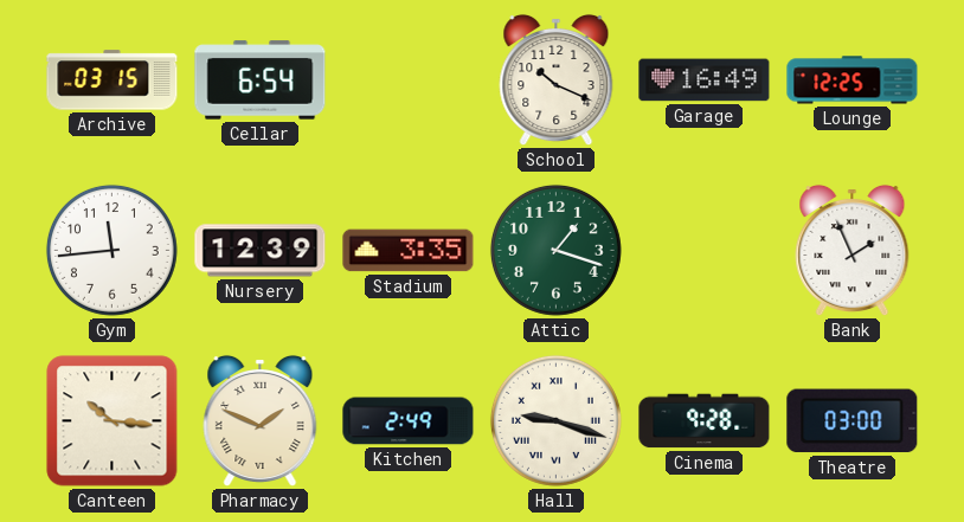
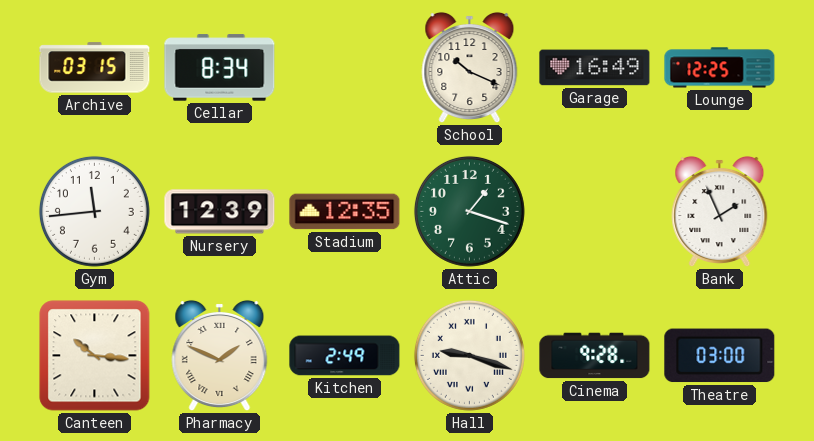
Cellar: 6:54 -> 8:34 (220, 68)
Stadium: 3:35 -> 12:35 (345, 212)
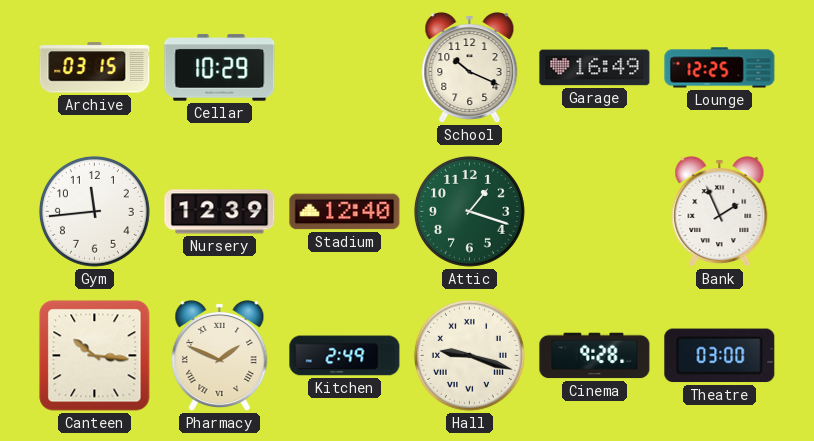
Cellar: 8:34 -> 10:29 (220, 68)
Stadium: 12:35 -> 12:40 (345, 212)
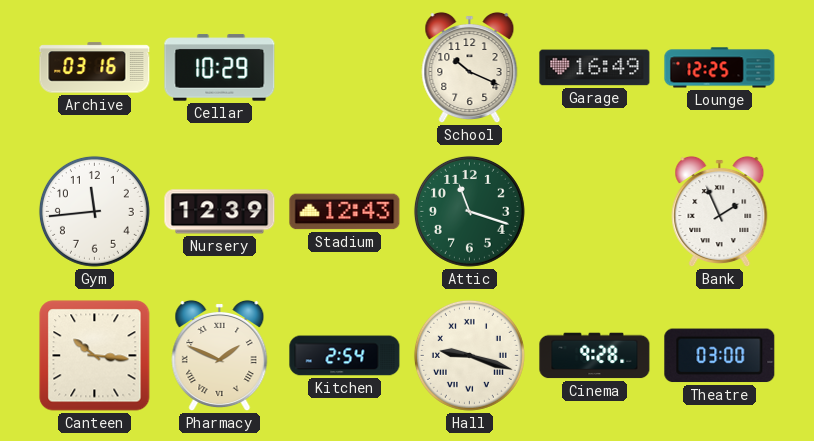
Archive: 03:15 -> 03:16 (95, 68)
Stadium: 12:40 -> 12:43 (345, 212)
Attic: 1:18 -> 11:18 (469, 211)
Kitchen: 2:49 -> 2:54 (345, 356)
